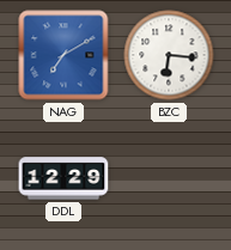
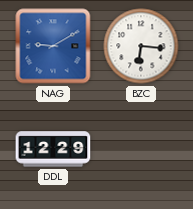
NAG: 7:10 -> 9:10 (53, 46)
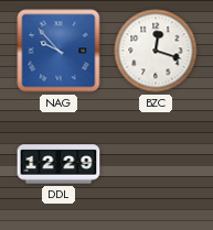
NAG: 9:10 -> 9:53 (58, 51)
BZC: 6:16 -> 12:18 (156, 51)
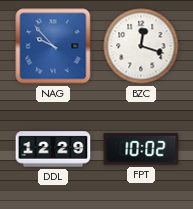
FPT: none -> 10:02 (141, 149)
